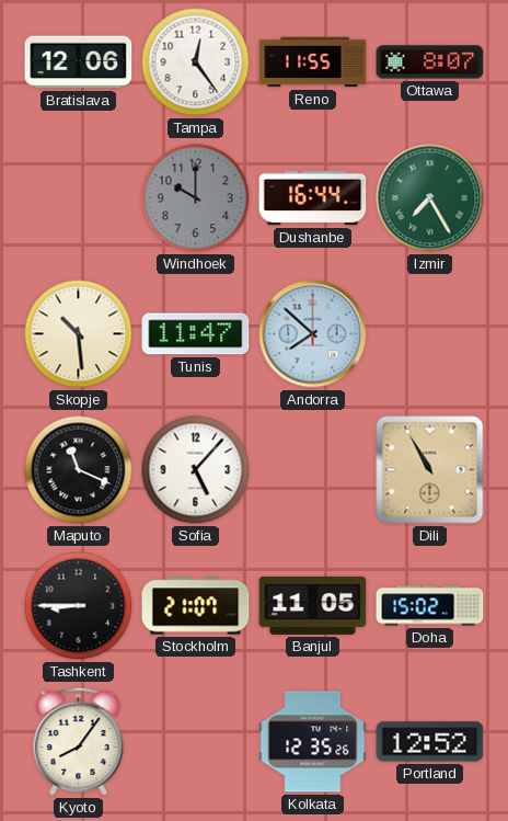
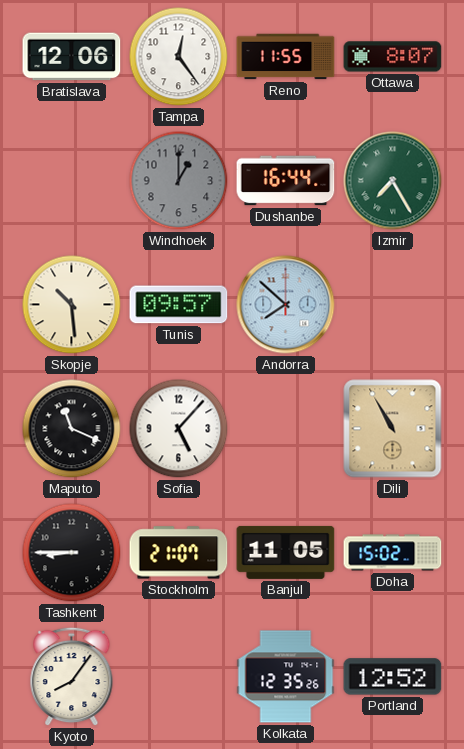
Windhoek: 10:00 -> 1:00 (179, 181)
Tunis: 11:47 -> 09:57 (179, 305)
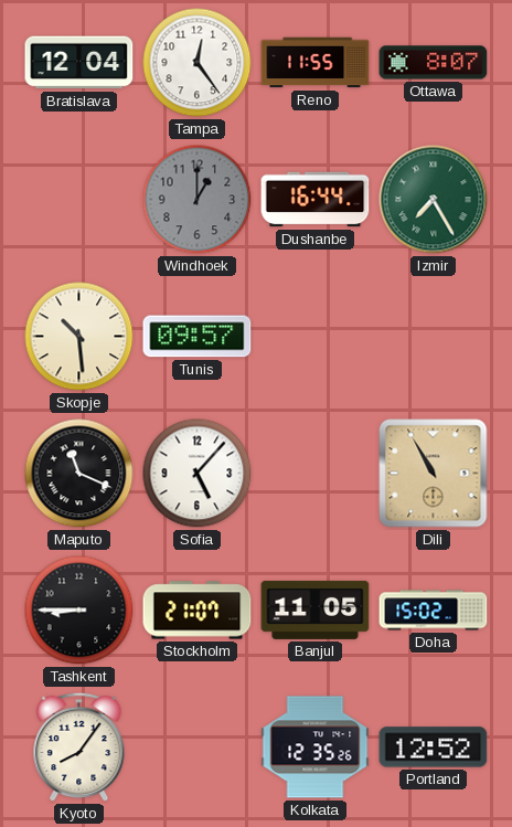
Bratislava: 12:06 -> 12:04 (79, 63)
Andorra: 7:52 -> none (286, 305)
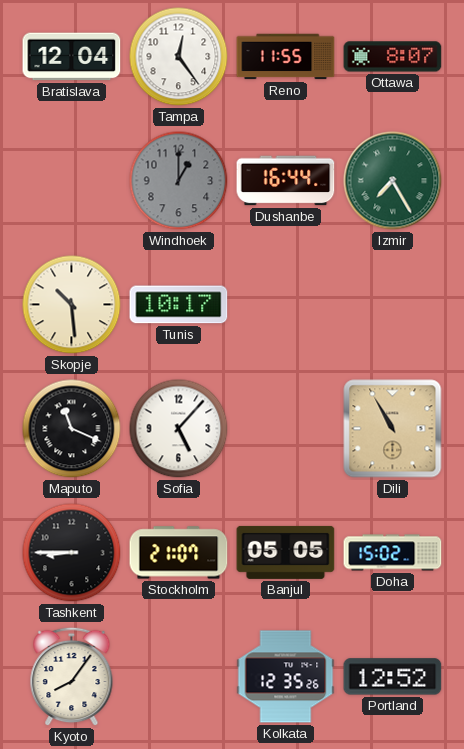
Tunis: 09:57 -> 10:17 (179, 305)
Banjul: 11:05 -> 05:05 (286, 552)
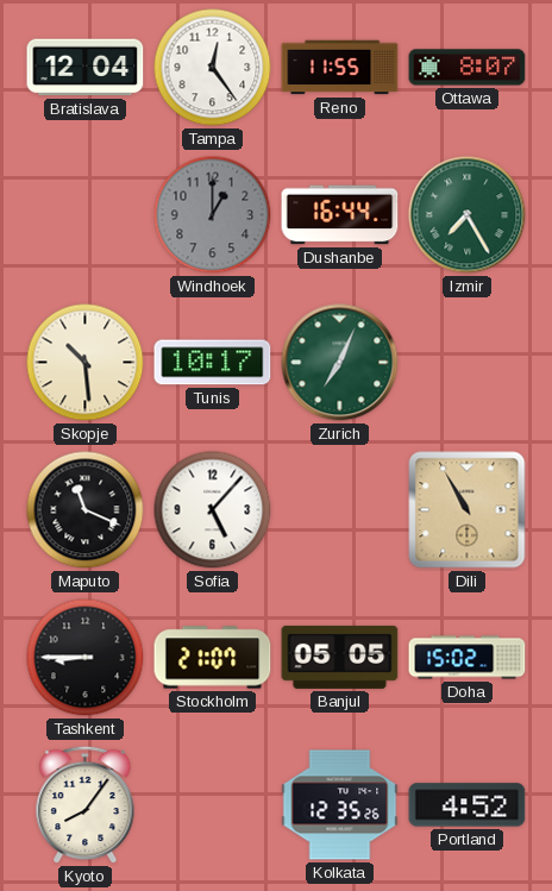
Zurich: none -> 7:04 (340, 363)
Portland: 12:52 -> 4:52 (468, 805)
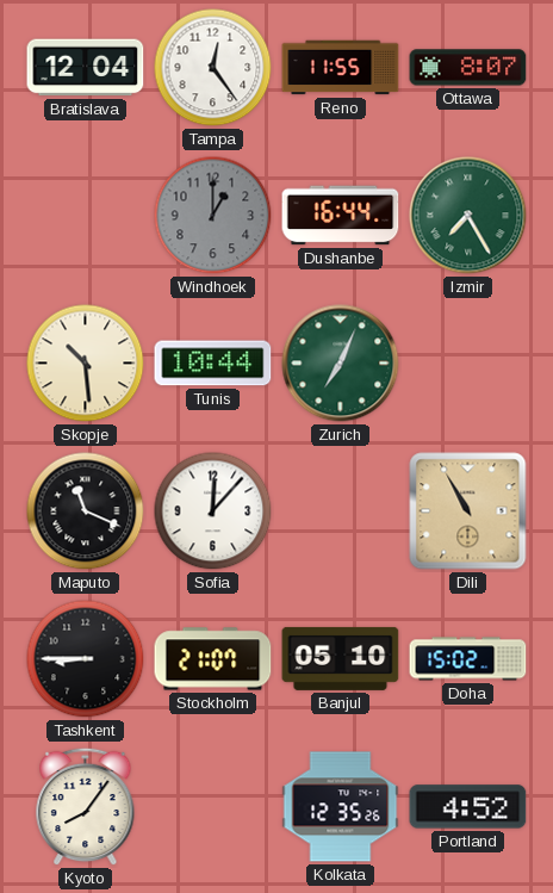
Tunis: 10:17 -> 10:44 (213, 364)
Sofia: 5:07 -> 12:07 (213, 511)
Banjul: 05:05 -> 05:10 (341, 658)
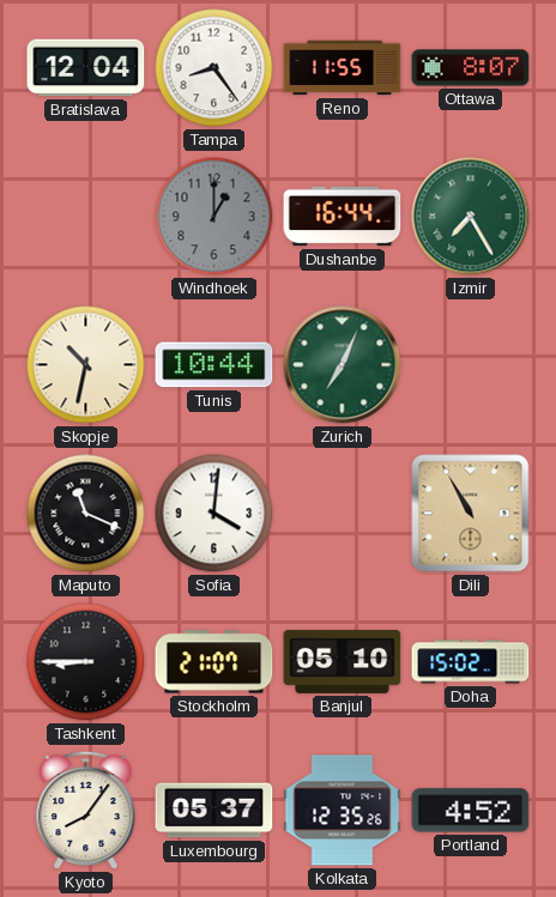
Tampa: 12:24 -> 8:24 (214, 68)
Skopje: 10:29 -> 10:32 (86, 365)
Sofia: 12:07 -> 4:01 (214, 514)
Luxembourg: none -> 05:37 (214, 811)
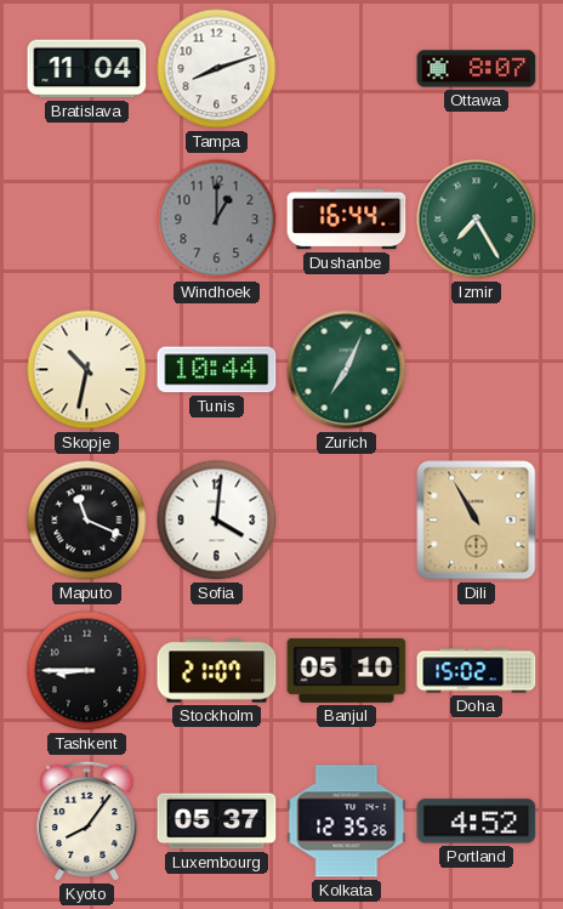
Bratislava: 12:04 -> 11:04 (87, 69)
Tampa: 8:24 -> 8:12 (217, 69)
Reno: 11:55 -> none (343, 68)
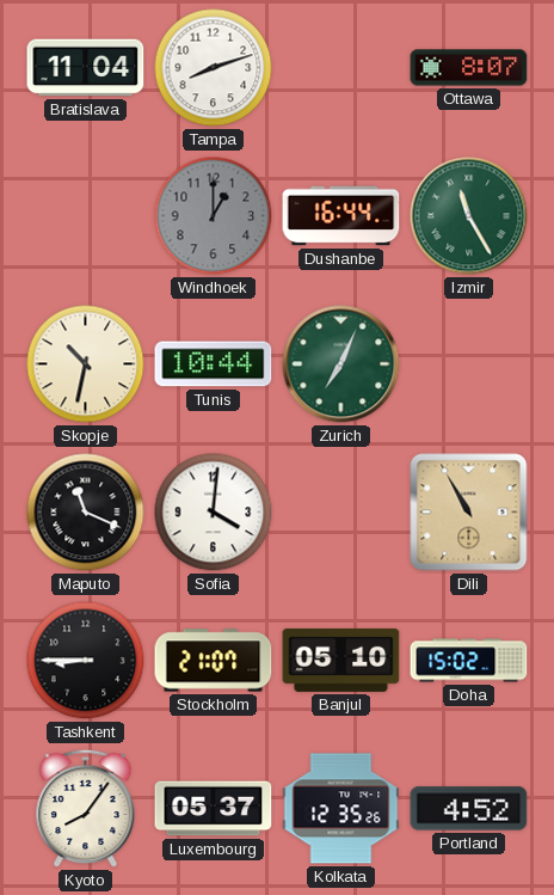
Izmir: 7:25 -> 11:25 (469, 216)
